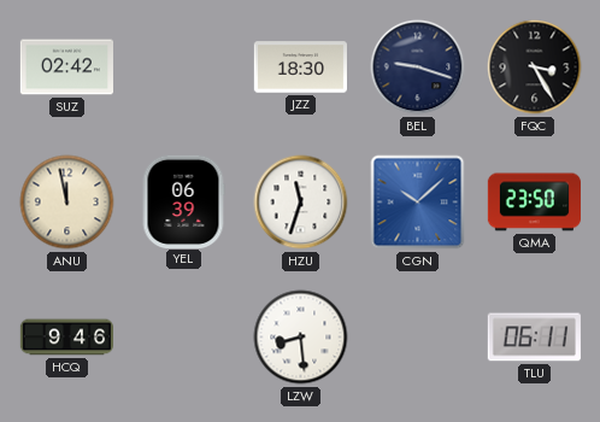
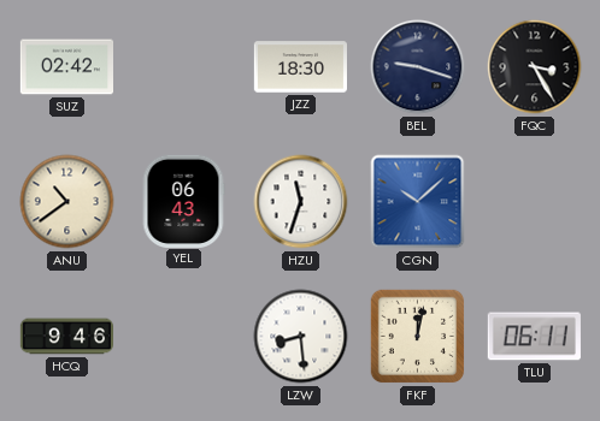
ANU: 11:58 -> 10:39 (67, 202)
YEL: 06:39 -> 06:43 (183, 201)
QMA: 23:50 -> none (534, 203)
FKF: none -> 12:02 (418, 337)
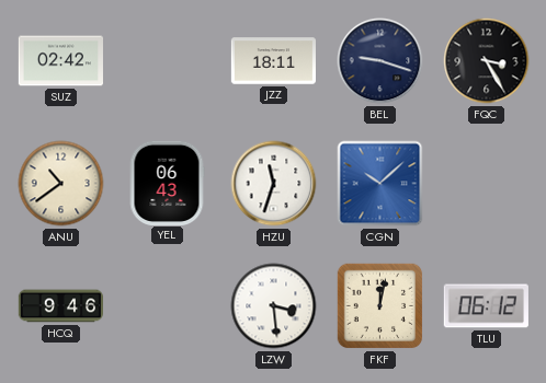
JZZ: 18:30 -> 18:11 (273, 61)
LZW: 8:29 -> 3:29 (274, 306)
TLU: 06:11 -> 06:12 (486, 306)
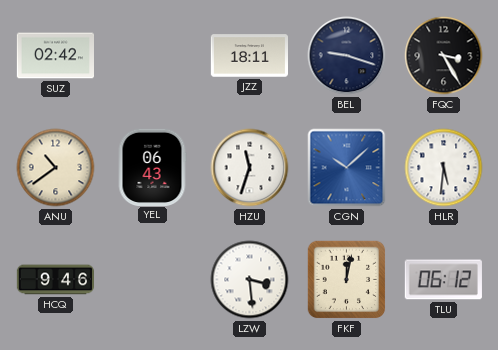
HLR: none -> 5:31 (444, 168)
